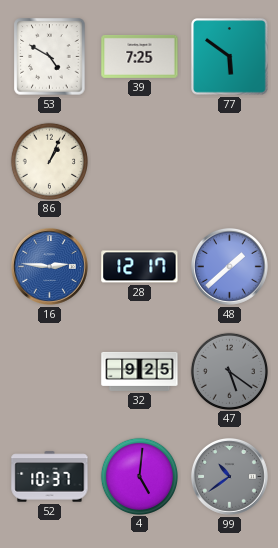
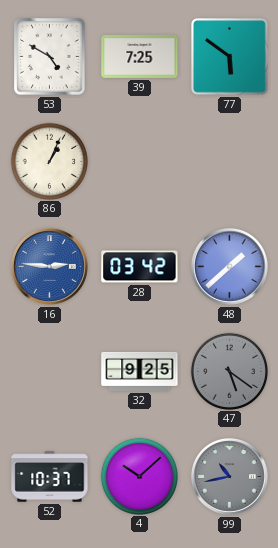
28: 12:17 -> 03:42 (140, 267)
4: 5:01 -> 10:08 (139, 476)
99: 10:39 -> 10:43 (229, 476)
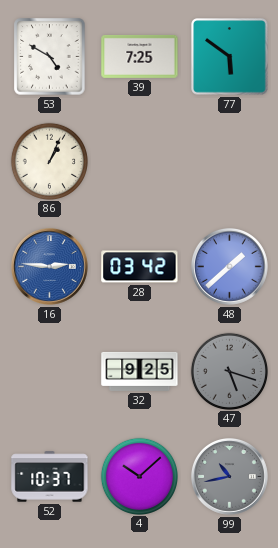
47: 5:21 -> 5:18 (229, 371)
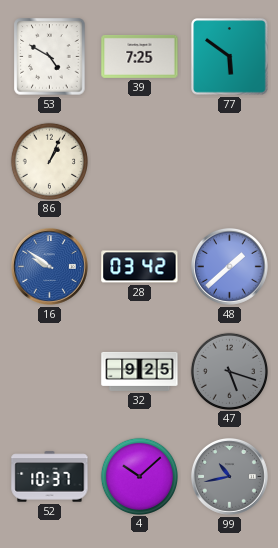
16: 2:46 -> 9:51 (49, 266)
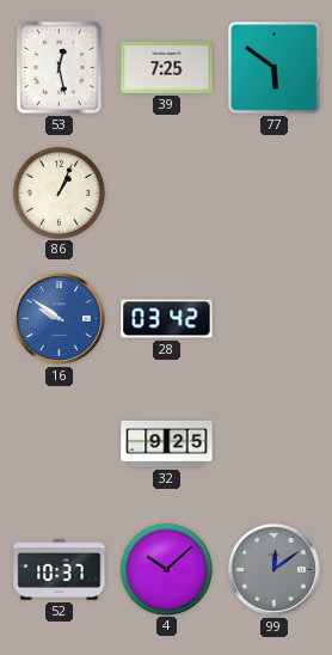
53: 4:50 -> 12:28 (60, 68)
48: 1:38 -> none (229, 266)
47: 5:18 -> none (229, 371)
99: 10:43 -> 12:09 (273, 569)
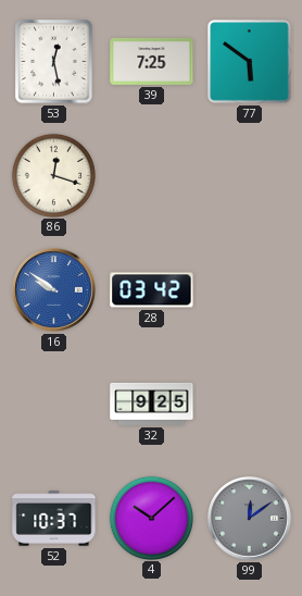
86: 1:04 -> 12:18 (53, 175)
